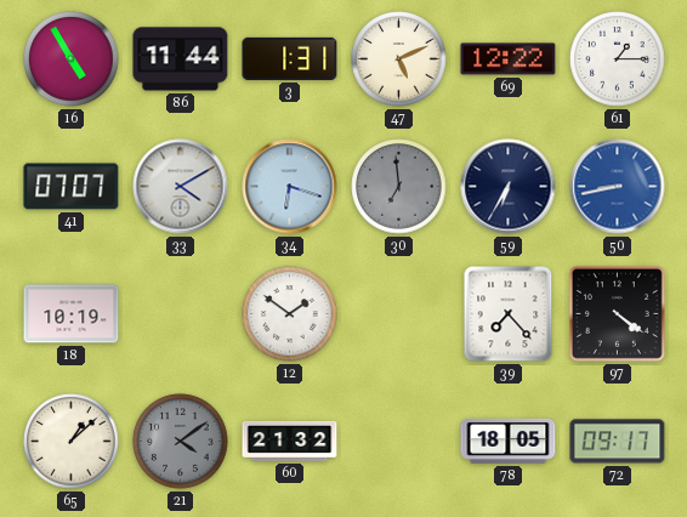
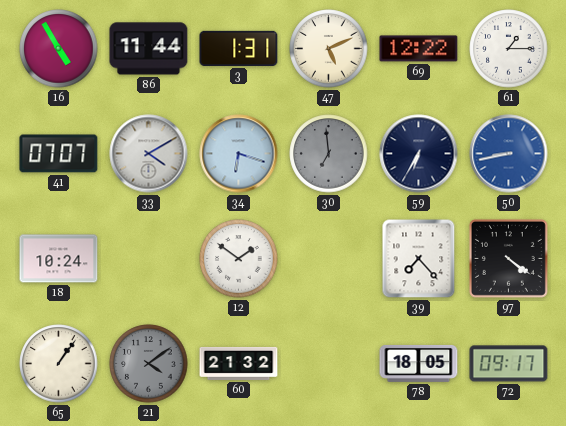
18: 10:19 -> 10:24 (59, 259)
65: 1:08 -> 1:06 (59, 364)
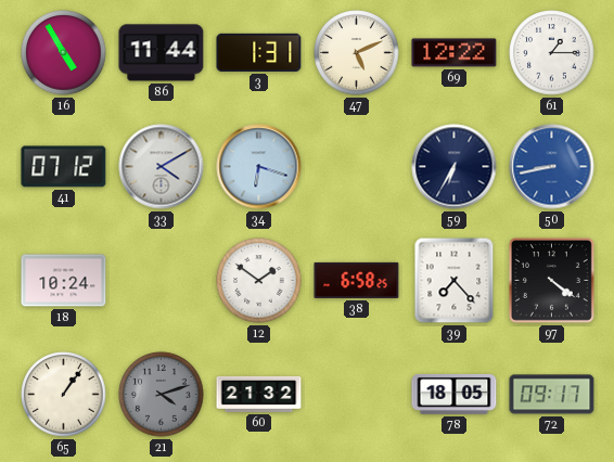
41: 07:07 -> 07:12 (64, 167)
30: 6:59 -> none (329, 154)
38: none -> 6:58 (357, 280)
21: 4:09 -> 4:12 (162, 395)
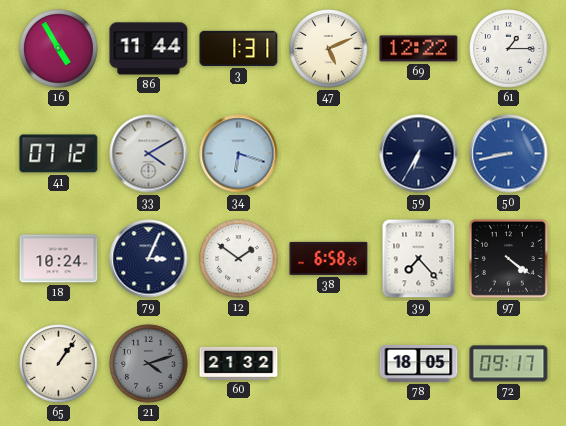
79: none -> 3:04 (149, 259)
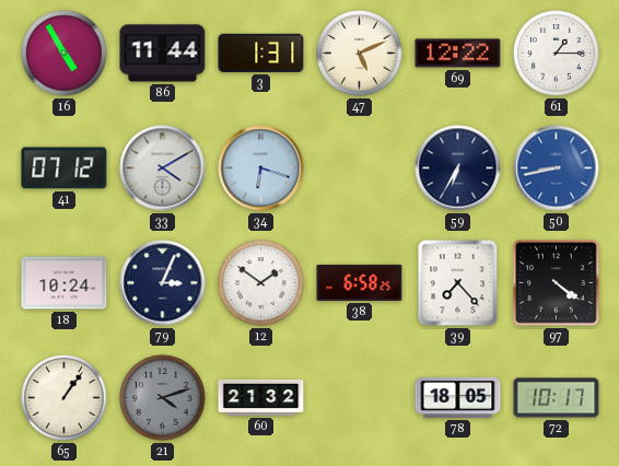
72: 09:17 -> 10:17 (557, 398)
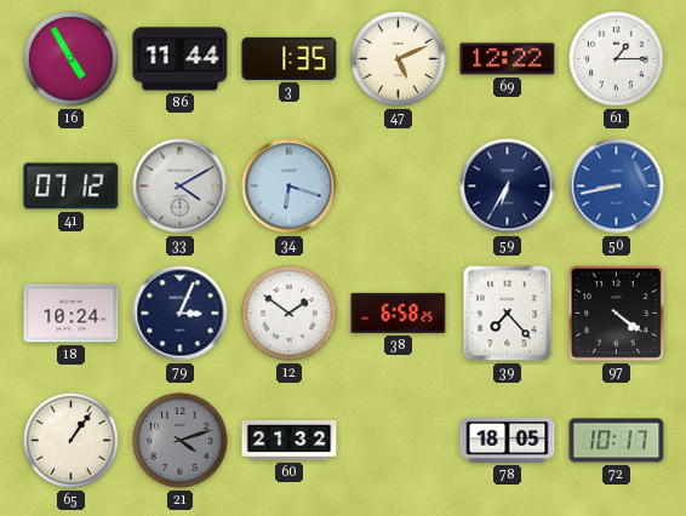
3: 1:31 -> 1:35 (290, 58)
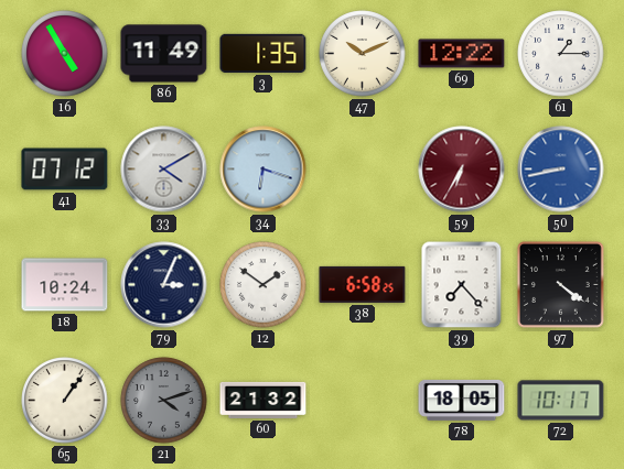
86: 11:44 -> 11:49 (164, 54)
47: 5:11 -> 10:11 (363, 54)
59 dial: navy -> burgundy (462, 170)
